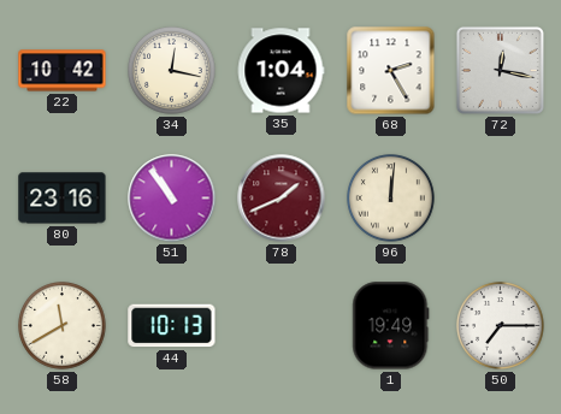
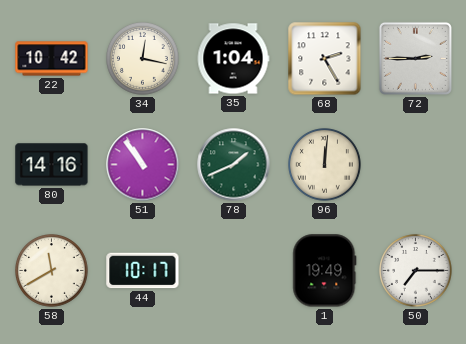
72: 12:17 -> 2:45 (415, 58)
80: 23:16 -> 14:16 (52, 165)
78 dial: burgundy -> green (234, 165)
44: 10:13 -> 10:17 (143, 271)
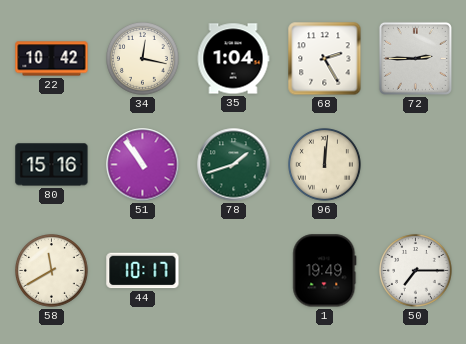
80: 14:16 -> 15:16 (52, 165)
78: 1:41 -> 1:42 (234, 165)
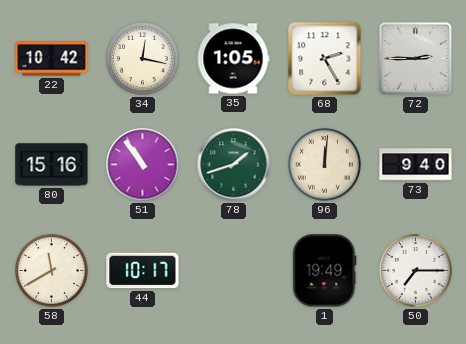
35: 1:04 -> 1:05 (233, 59)
73: none -> 9:40 (416, 165)
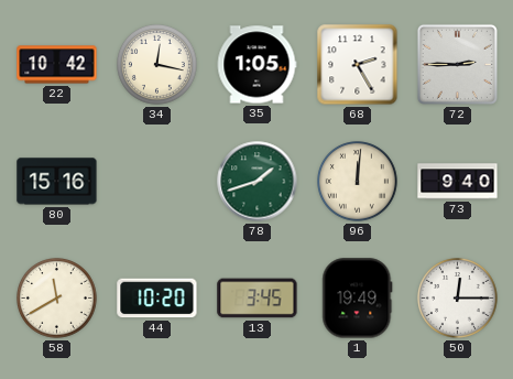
51: 10:54 -> none (143, 165)
44: 10:17 -> 10:20 (157, 299)
13: none -> 3:45 (258, 299)
50: 7:15 -> 12:15 (458, 299)
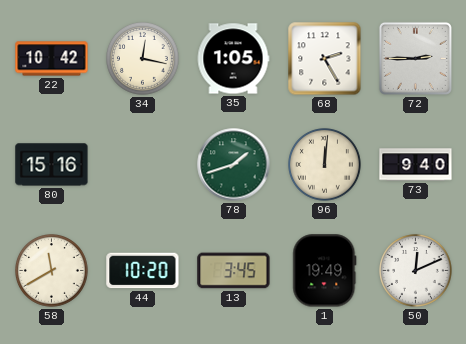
50: 12:15 -> 12:11 (416, 271)
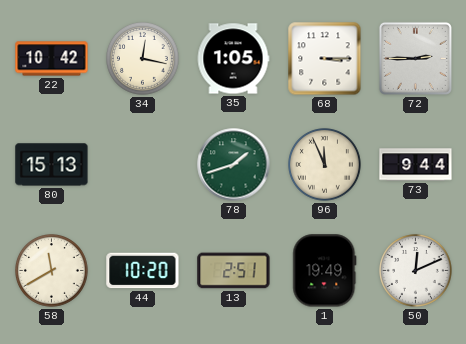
68: 2:25 -> 3:15 (325, 59)
80: 15:16 -> 15:13 (52, 165)
96: 12:01 -> 11:56 (325, 165)
73: 9:40 -> 9:44 (416, 165)
13: 3:45 -> 2:51 (234, 271)
